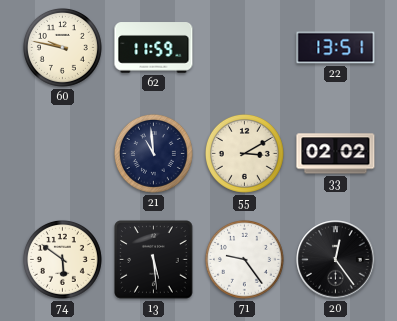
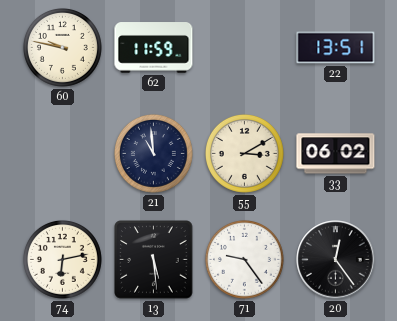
33: 02:02 -> 06:02 (336, 154)
74: 5:51 -> 6:13 (62, 259)
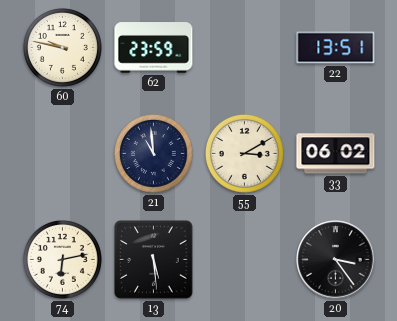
62: 11:59 -> 23:59 (154, 48)
71: 9:24 -> none (244, 259)
20: 12:24 -> 3:24 (336, 260)
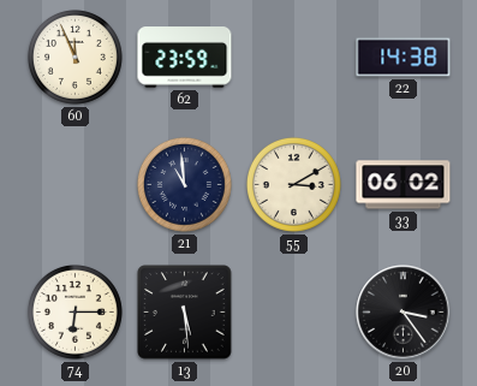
60: 9:47 -> 11:56 (74, 57)
22: 13:51 -> 14:38 (404, 58)
74: 6:13 -> 6:15 (74, 311)
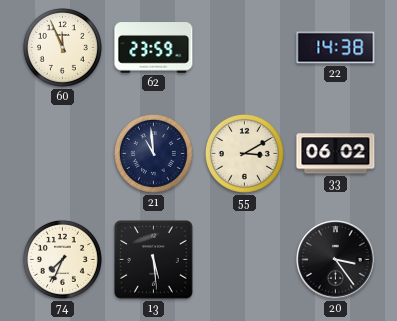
74: 6:15 -> 7:34 (62, 259)
